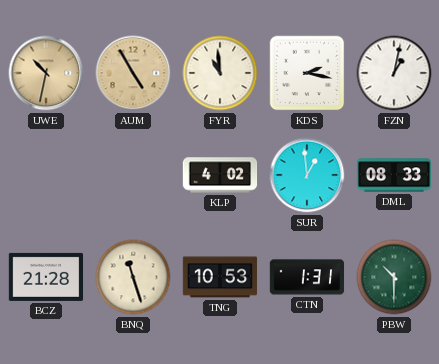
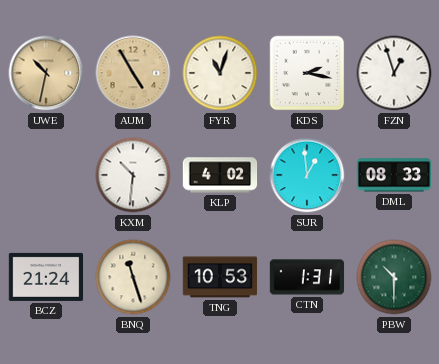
FYR: 10:59 -> 11:03 (220, 73)
FZN: 1:02 -> 12:57 (394, 73)
KXM: none -> 10:31 (133, 175)
BCZ: 21:28 -> 21:24 (46, 277)
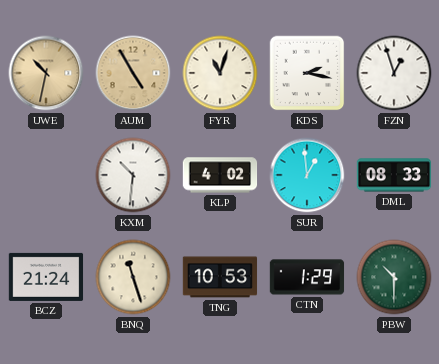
CTN: 1:31 -> 1:29 (307, 277)
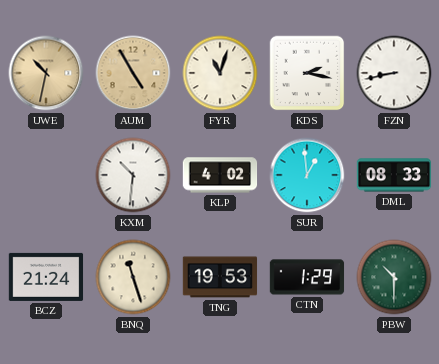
FZN: 12:57 -> 8:43 (394, 73)
TNG: 10:53 -> 19:53 (220, 277)
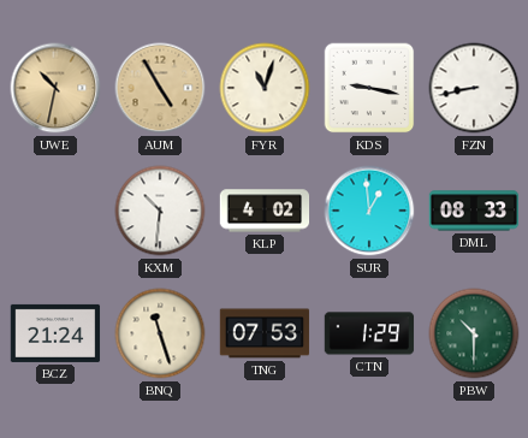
KDS: 2:17 -> 9:17 (369, 88)
TNG: 19:53 -> 07:53 (265, 333)
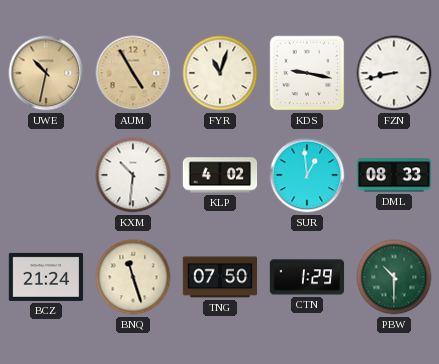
TNG: 07:53 -> 07:50 (220, 277)
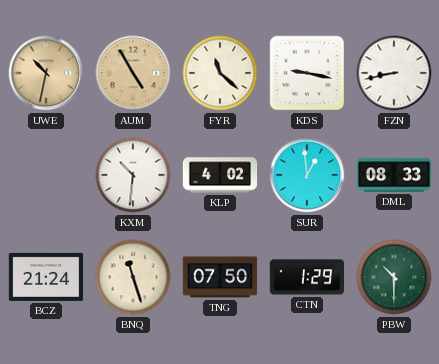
FYR: 11:03 -> 11:22 (220, 73)
